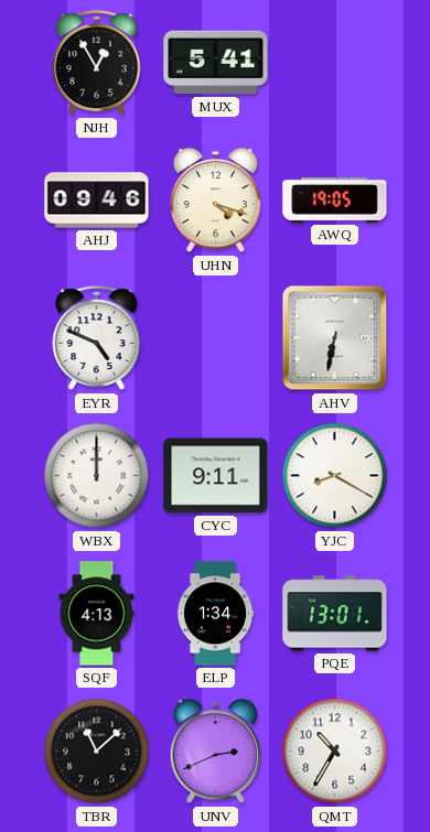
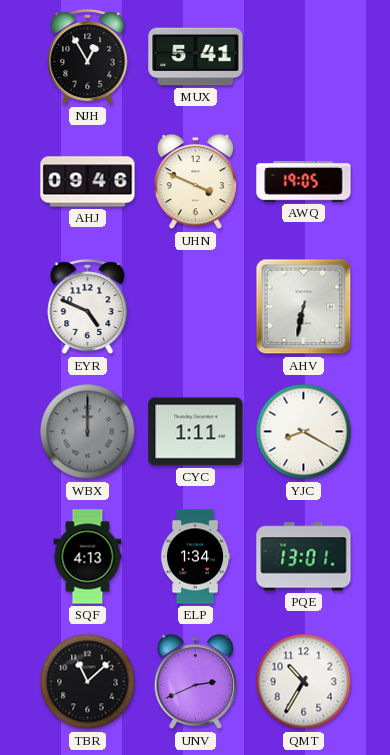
UHN: 4:18 -> 3:49 (196, 182)
WBX dial: white -> grey (88, 432)
CYC: 9:11 -> 1:11 (196, 432)
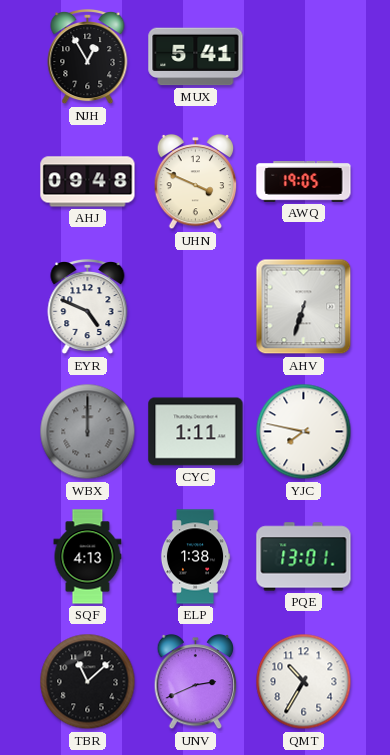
AHJ: 09:46 -> 09:48 (88, 182)
AHV: 6:32 -> 6:33 (304, 307)
YJC: 8:20 -> 7:47 (304, 432)
ELP: 1:34 -> 1:38 (195, 557)
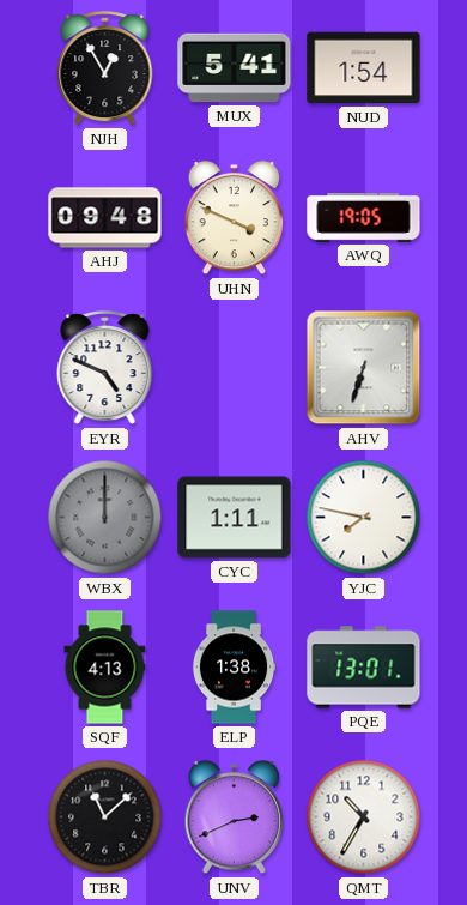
NUD: none -> 1:54 (364, 68)
